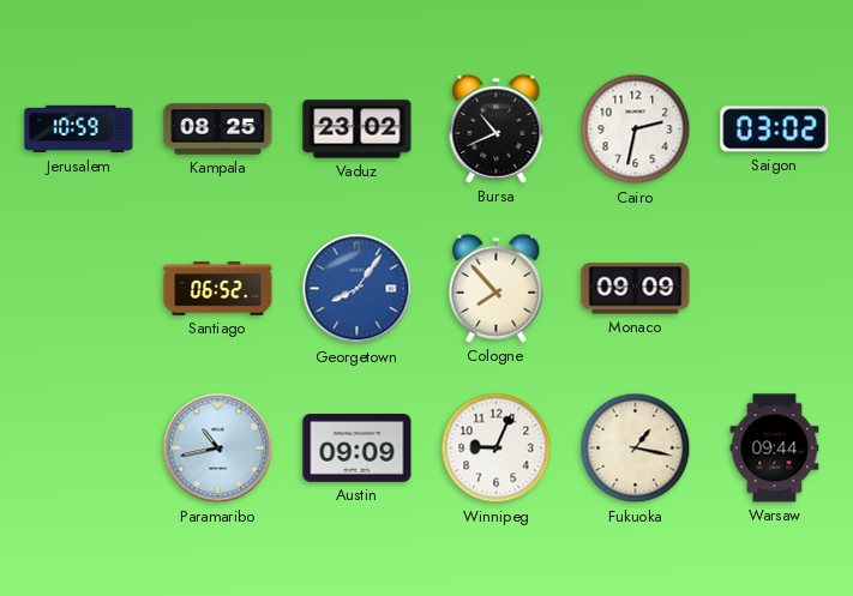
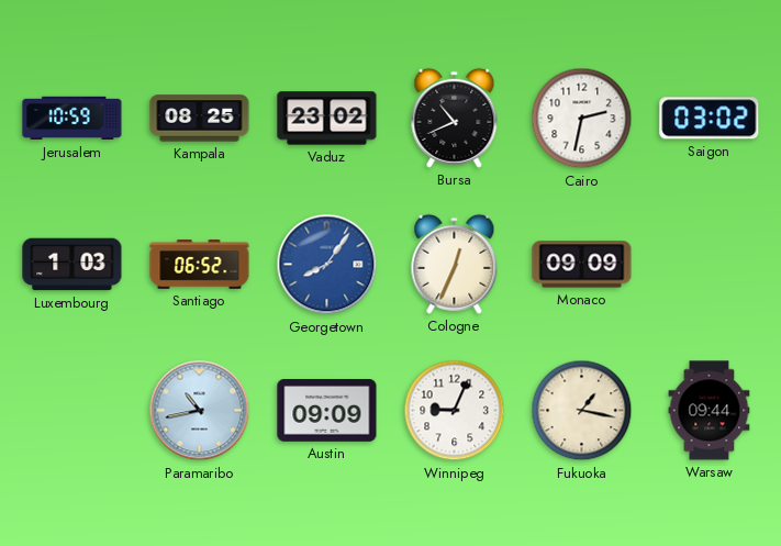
Luxembourg: none -> 1:03 (72, 265)
Cologne: 7:53 -> 12:34 (455, 264)
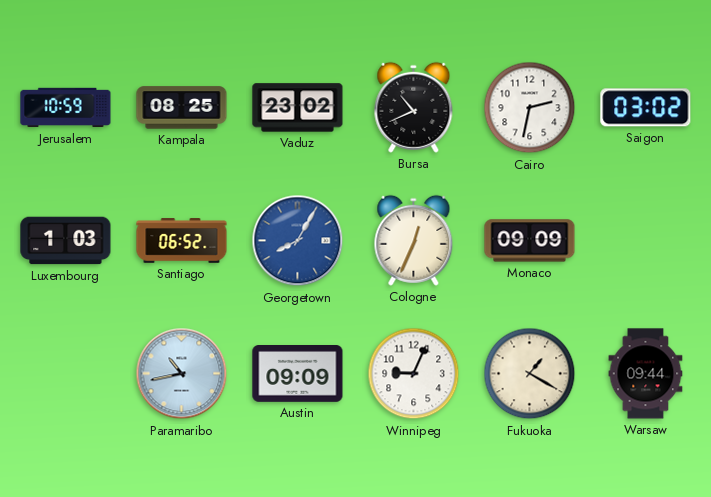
Georgetown: 8:06 -> 8:05 (298, 241)
Fukuoka: 1:17 -> 1:20 (530, 374)
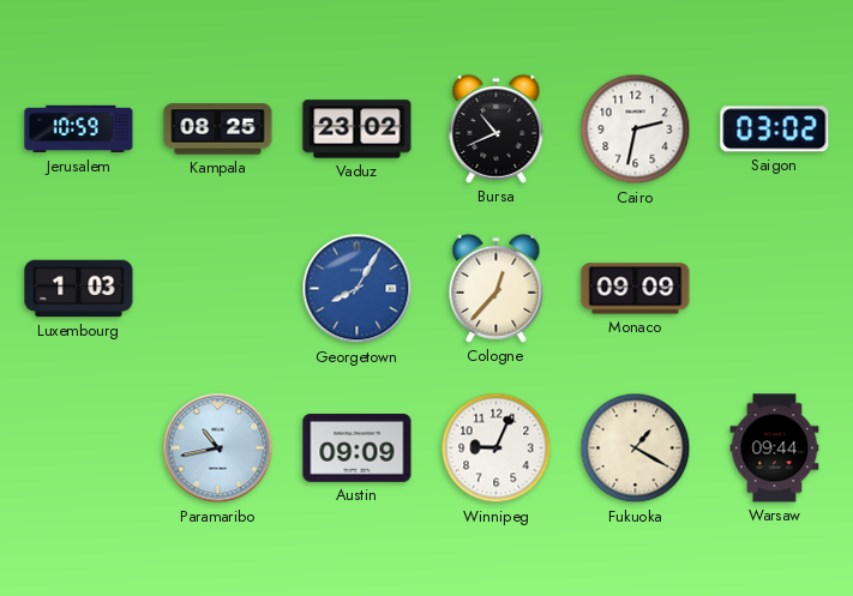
Santiago: 06:52 -> none (182, 241)
Cologne: 12:34 -> 12:37 (497, 288)
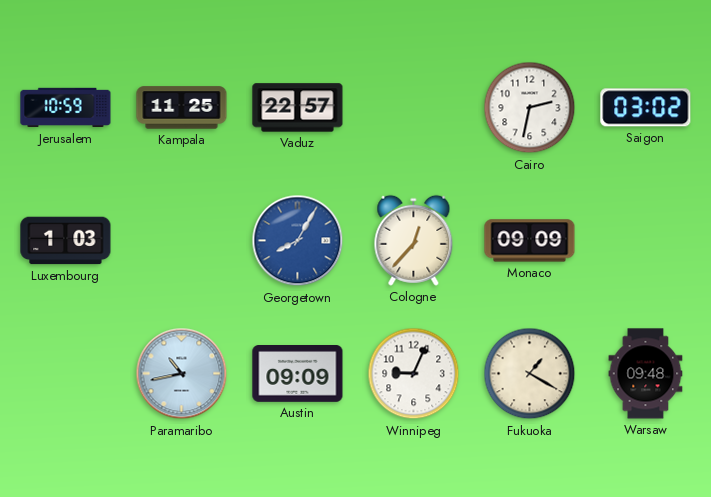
Kampala: 08:25 -> 11:25 (182, 108)
Vaduz: 23:02 -> 22:57 (298, 108)
Bursa: 10:41 -> none (497, 128)
Warsaw: 09:44 -> 09:48 (646, 374)
